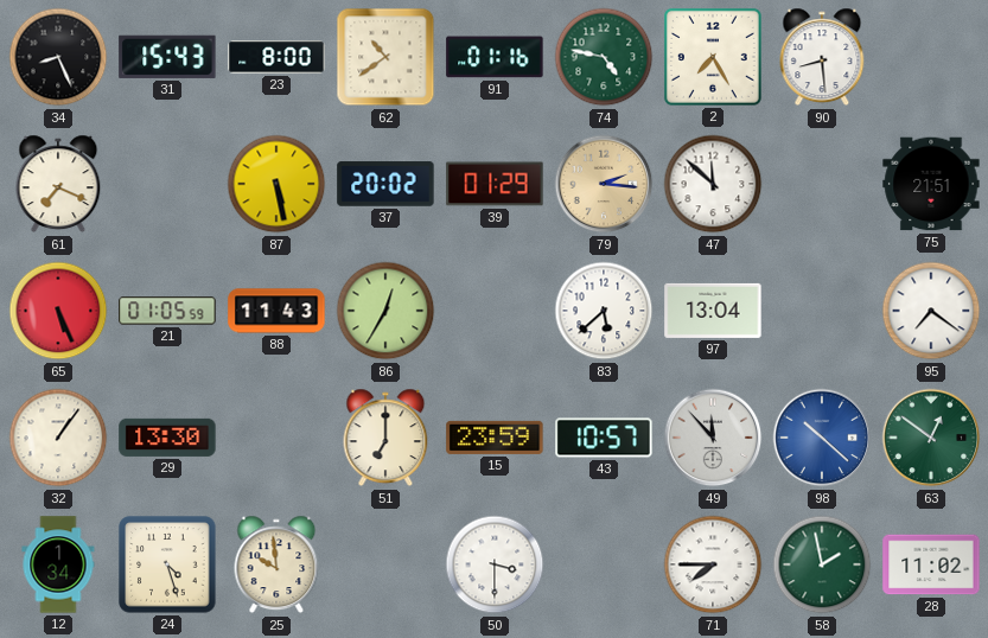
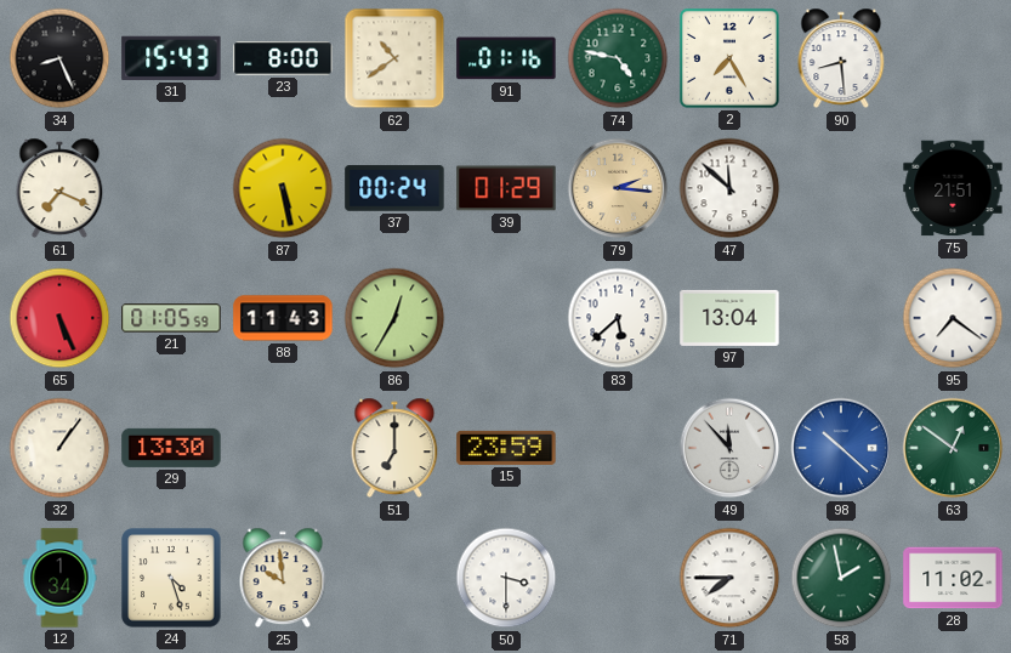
37: 20:02 -> 00:24 (394, 188)
43: 10:57 -> none (604, 438)
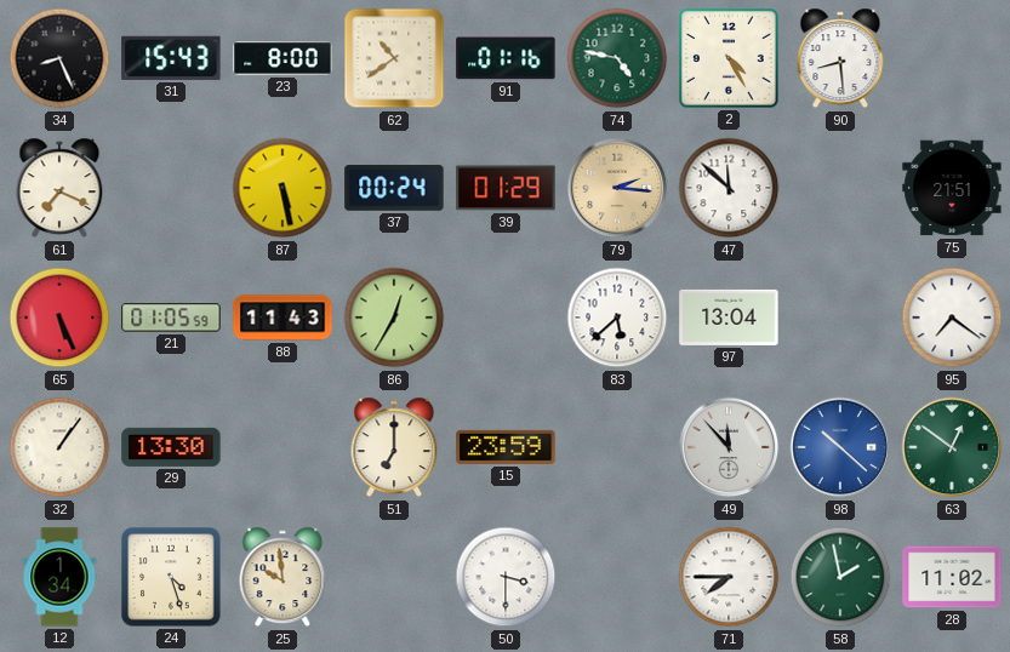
2: 7:25 -> 4:25 (729, 58)
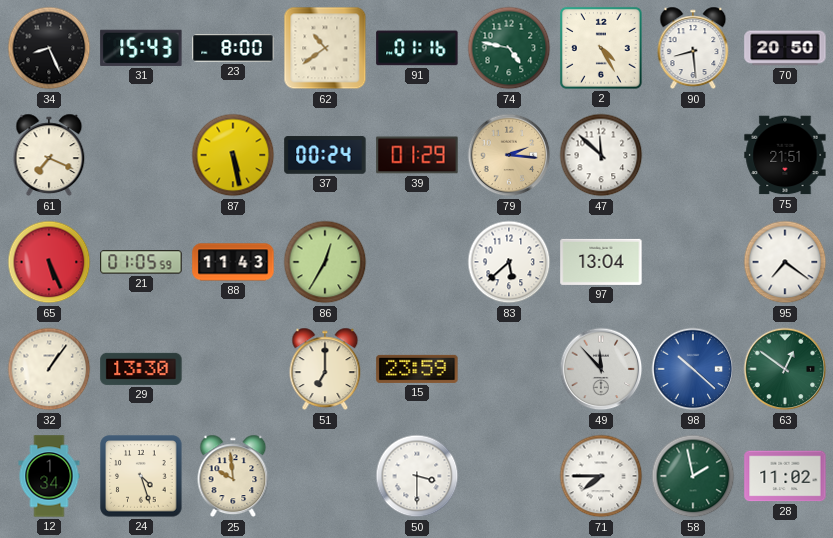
70: none -> 20:50 (785, 48)
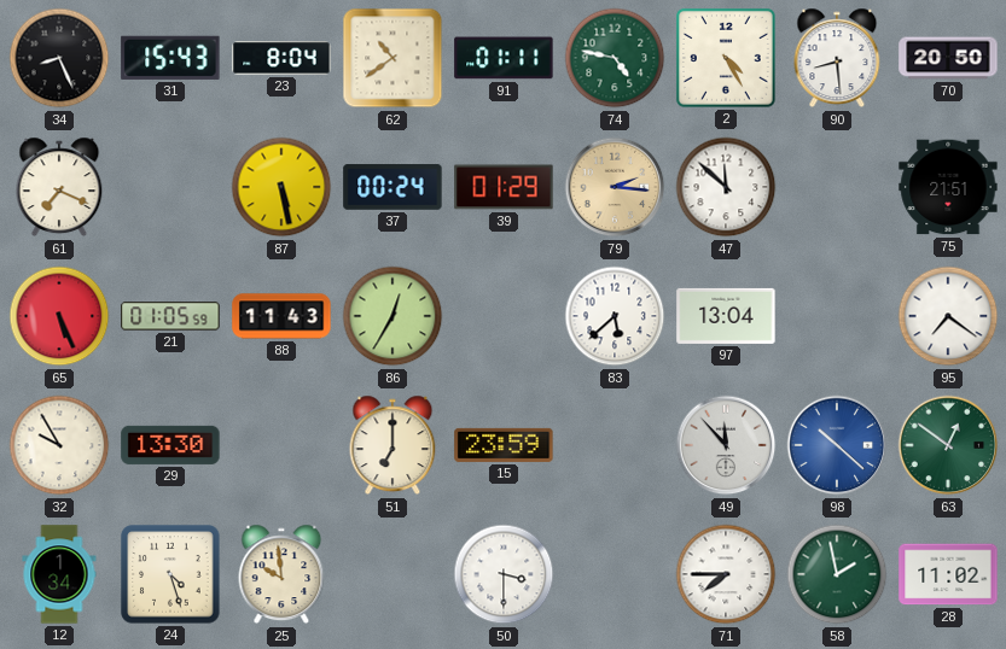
23: 8:00 -> 8:04 (281, 58)
91: 01:16 -> 01:11 (504, 58)
32: 1:06 -> 9:55 (59, 445)
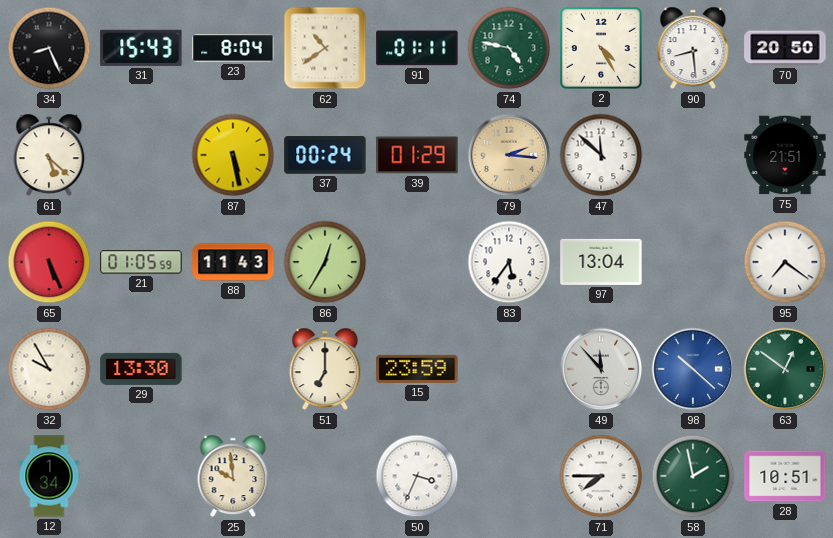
61: 7:19 -> 5:22 (49, 155)
83: 5:38 -> 5:36 (509, 262)
24: 4:27 -> none (170, 574)
50: 3:30 -> 3:34 (417, 476)
28: 11:02 -> 10:51 (785, 476)
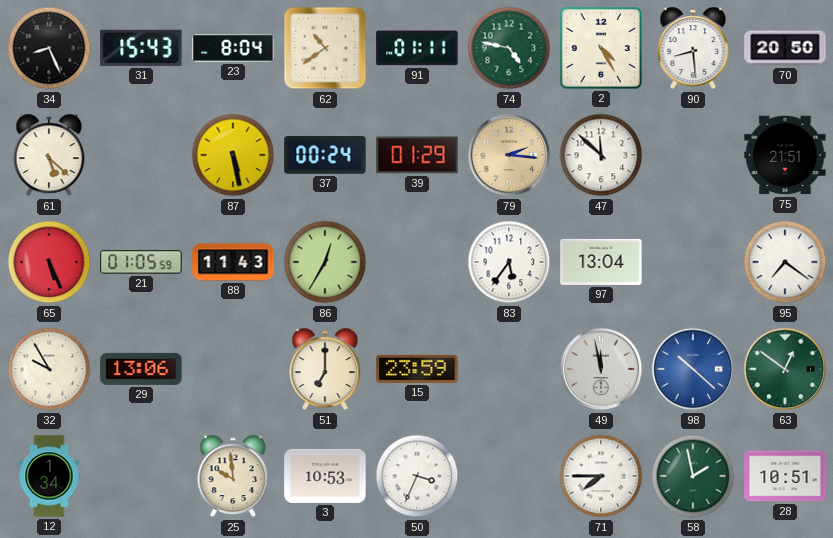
29: 13:30 -> 13:06 (141, 369)
49: 11:53 -> 11:58 (601, 369)
3: none -> 10:53 (325, 476)
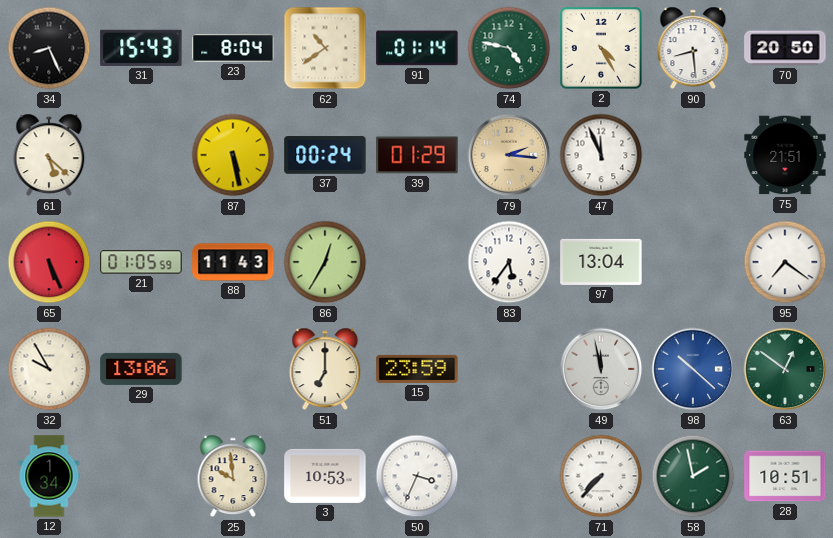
91: 01:11 -> 01:14 (417, 48)
47: 11:52 -> 11:56 (601, 155)
71: 7:45 -> 7:37 (601, 476)
